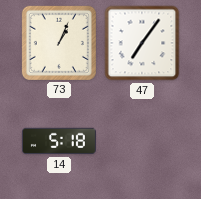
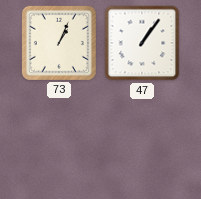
47: 7:06 -> 1:06 (142, 43)
14: 5:18 -> none (59, 141)
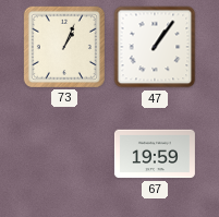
67: none -> 19:59 (155, 154)
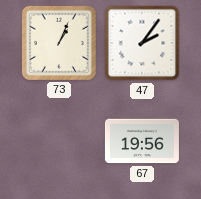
47: 1:06 -> 2:06 (142, 43)
67: 19:59 -> 19:56 (142, 141)
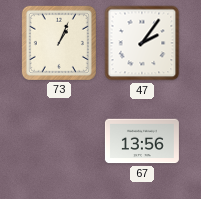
67: 19:56 -> 13:56 (142, 141)
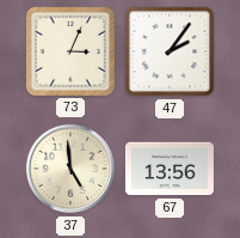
73: 1:04 -> 3:04 (70, 51)
37: none -> 4:59 (70, 169)
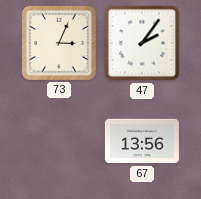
37: 4:59 -> none (70, 169)
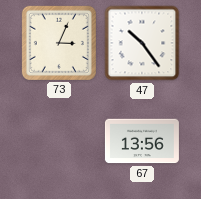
47: 2:06 -> 10:24 (142, 43)
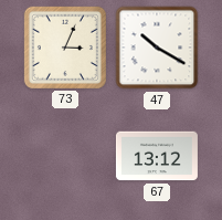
47: 10:24 -> 10:20 (157, 48)
67: 13:56 -> 13:12 (157, 156)
